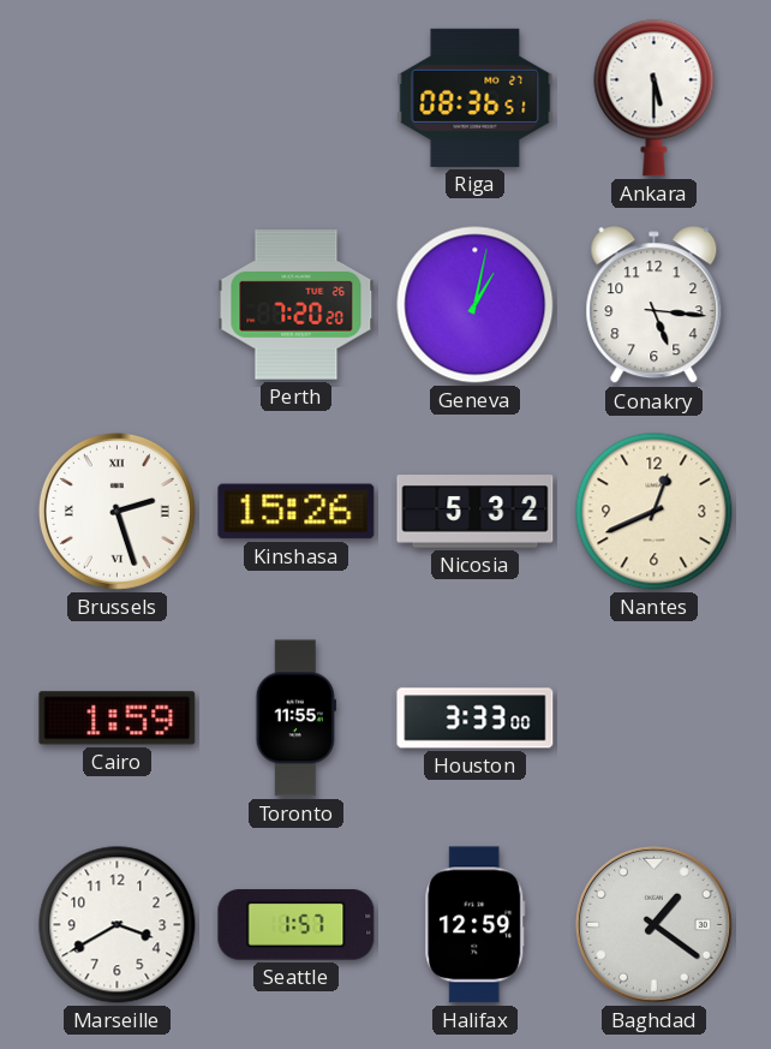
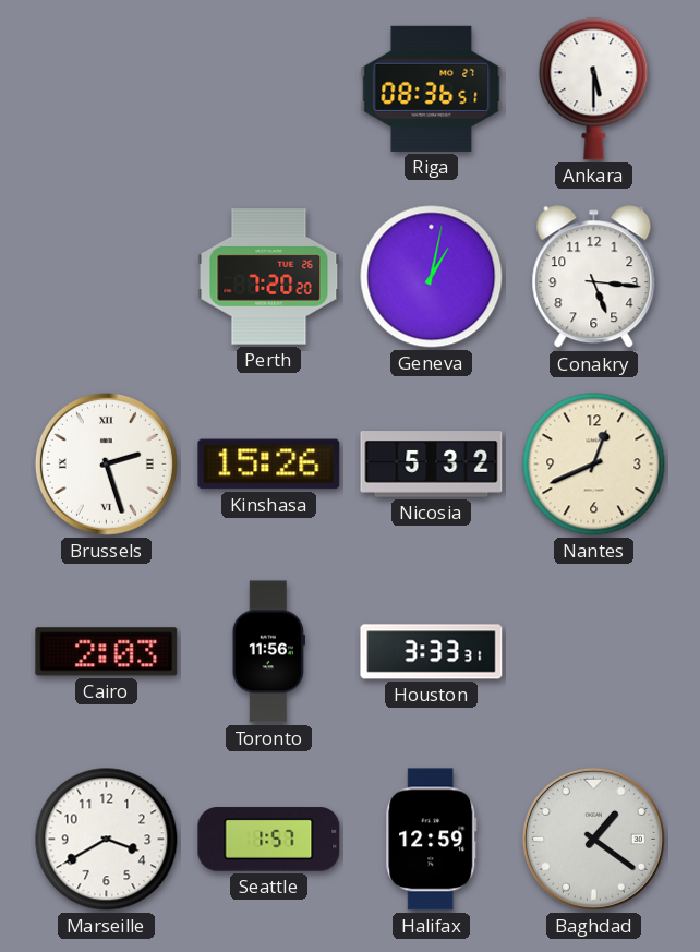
Cairo: 1:59 -> 2:03 (107, 652)
Toronto: 11:55 -> 11:56 (268, 652)
Houston: 3:33:00 -> 3:33:31 (432, 652)
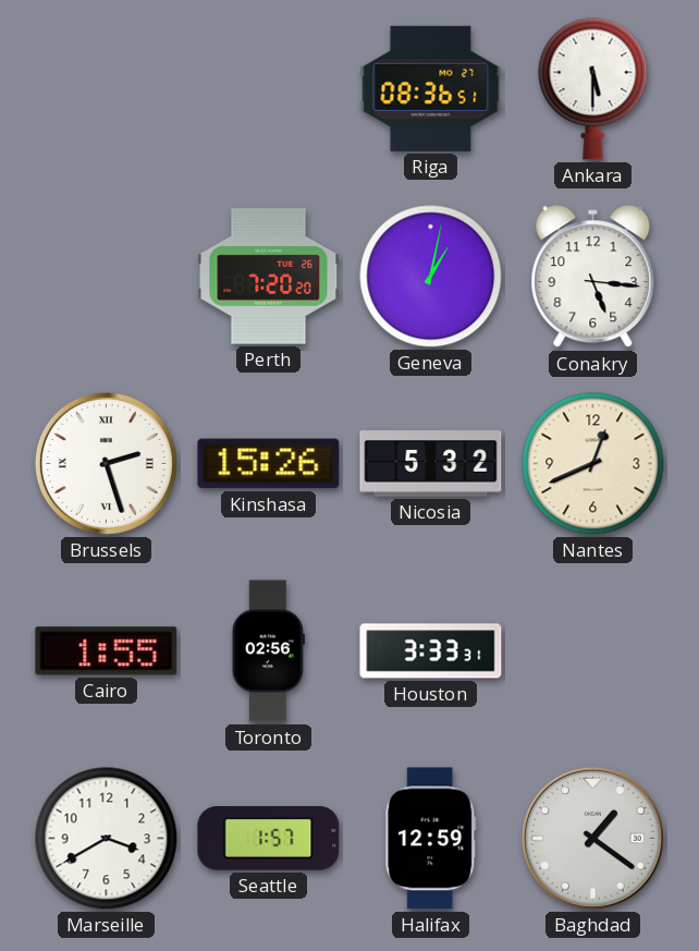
Cairo: 2:03 -> 1:55 (107, 651)
Toronto: 11:56 -> 02:56 (268, 651)
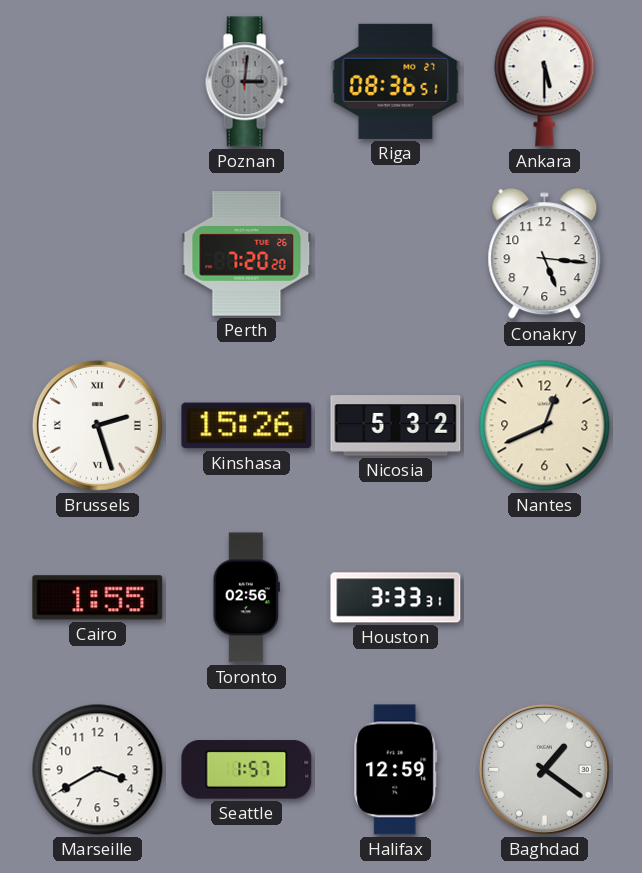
Poznan: none -> 3:01 (246, 82)
Geneva: 1:02 -> none (431, 277)
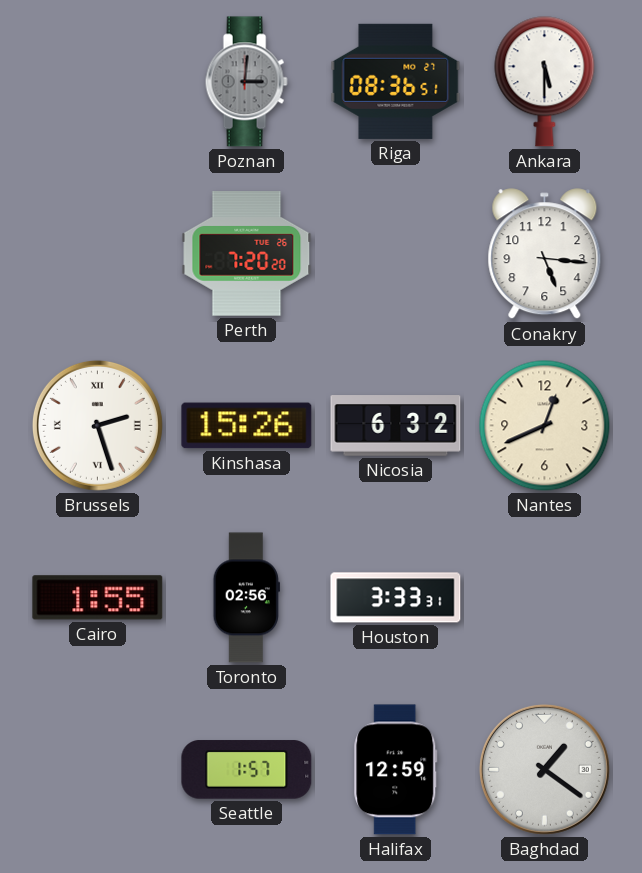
Nicosia: 5:32 -> 6:32 (396, 426)
Marseille: 3:40 -> none (98, 770)
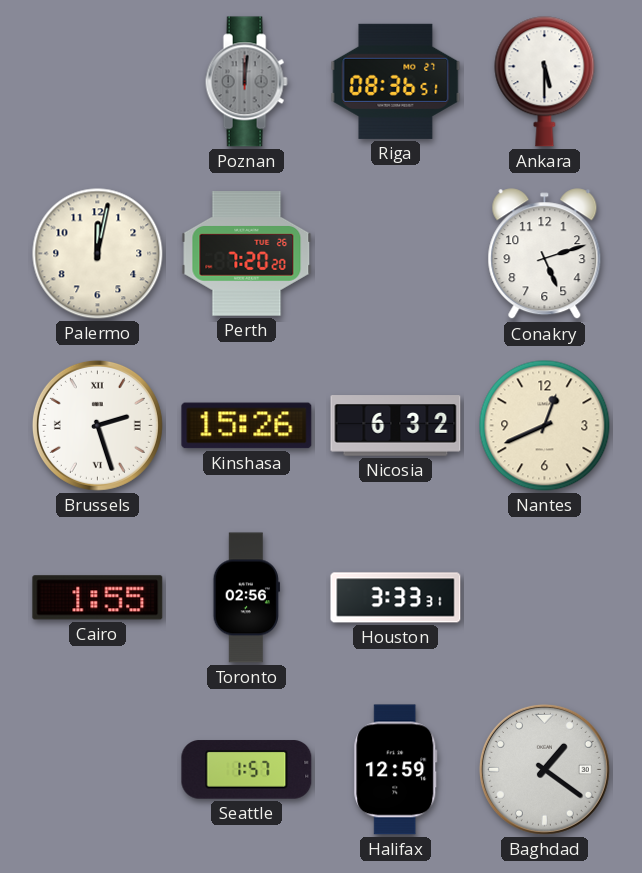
Poznan: 3:01 -> 12:01 (246, 82)
Palermo: none -> 12:02 (98, 254)
Conakry: 5:16 -> 5:12 (545, 254)
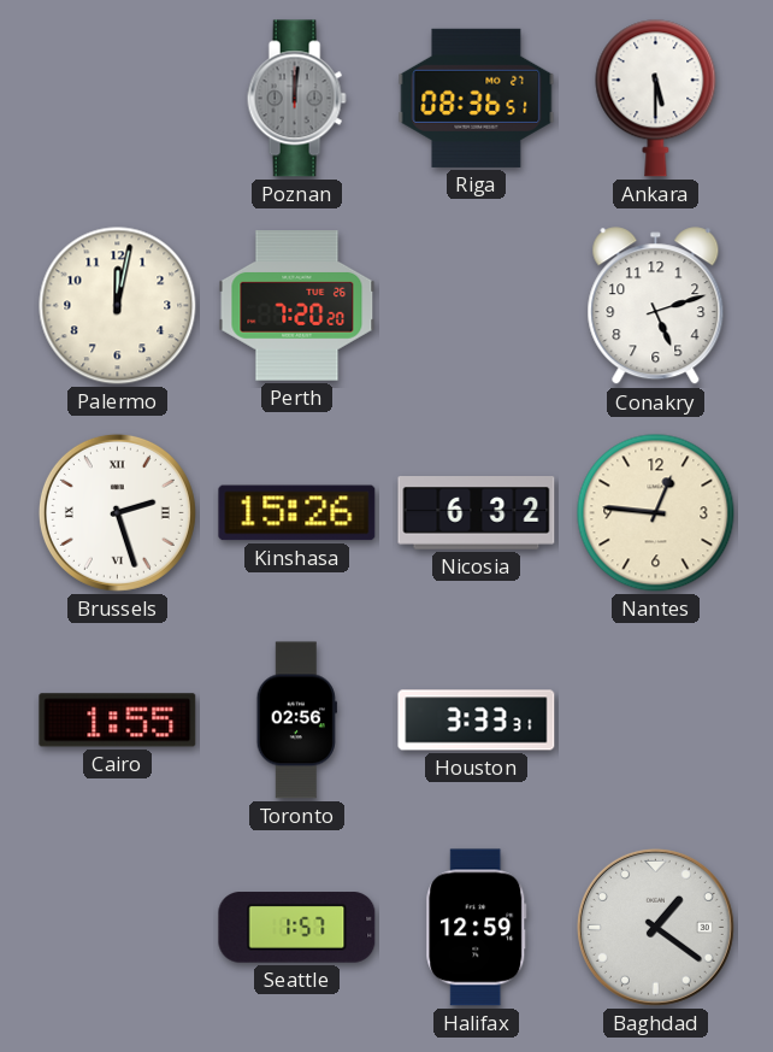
Nantes: 12:41 -> 12:46 (656, 513)
